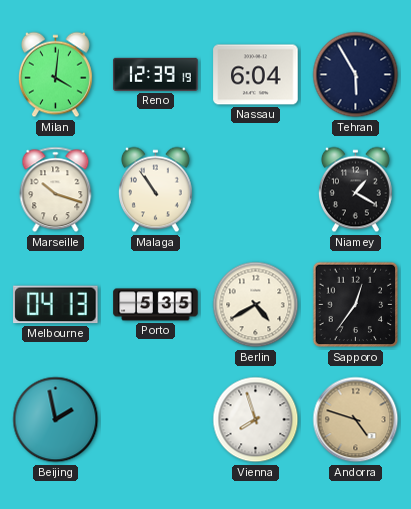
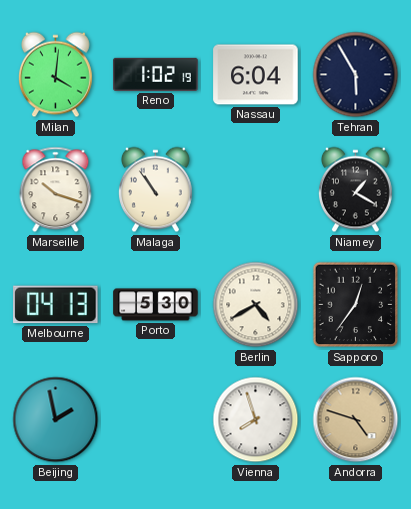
Reno: 12:39 -> 1:02 (156, 74)
Porto: 5:35 -> 5:30 (156, 305)
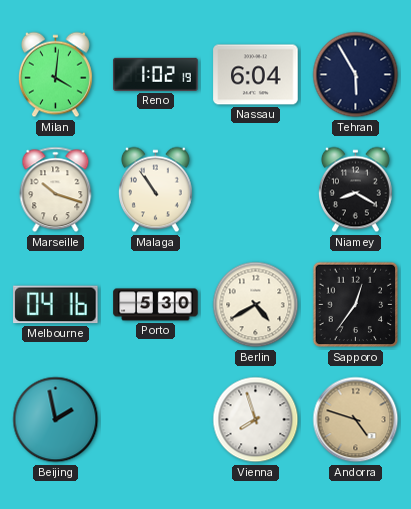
Niamey: 1:20 -> 8:20 (355, 190)
Melbourne: 04:13 -> 04:16 (56, 305)
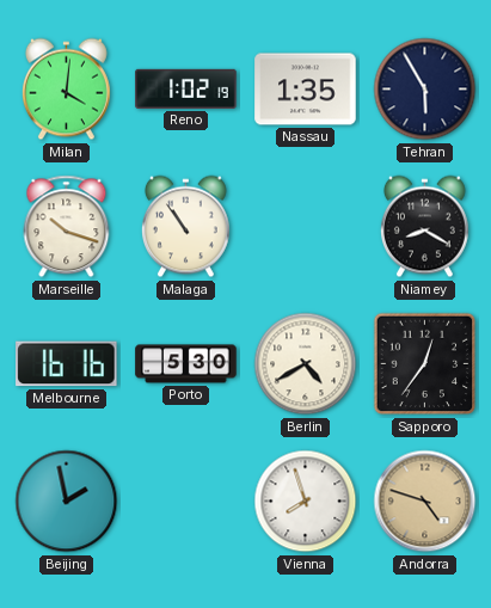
Nassau: 6:04 -> 1:35 (306, 90)
Melbourne: 04:16 -> 16:16 (67, 364)
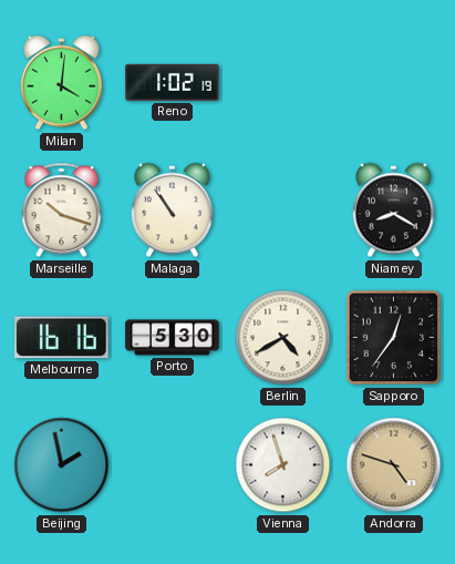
Nassau: 1:35 -> none (306, 90)
Tehran: 5:55 -> none (425, 90)
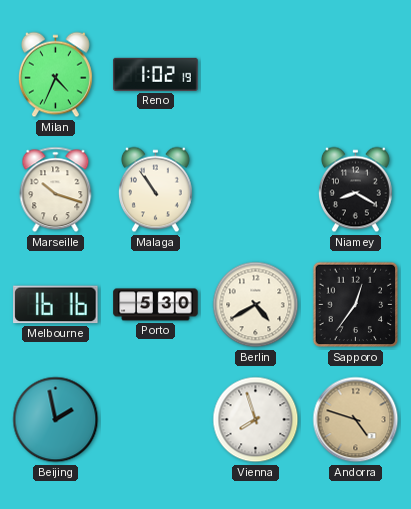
Milan: 4:01 -> 4:34 (55, 75)
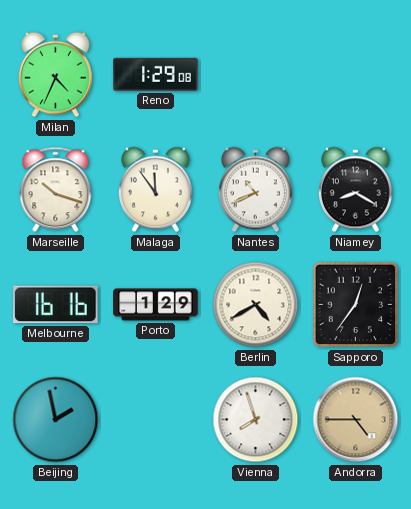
Reno: 1:02 -> 1:29 (156, 74)
Malaga: 10:54 -> 11:54 (155, 190)
Nantes: none -> 10:41 (255, 190)
Porto: 5:30 -> 1:29 (156, 305)
Andorra: 4:48 -> 4:45 (356, 420)
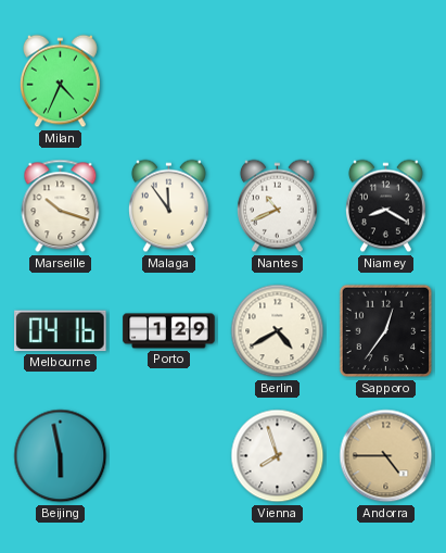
Reno: 1:29 -> none (156, 74)
Melbourne: 16:16 -> 04:16 (61, 331)
Beijing: 1:58 -> 5:58 (61, 456)
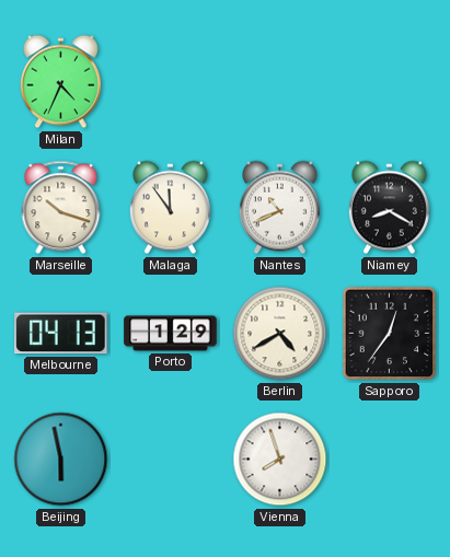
Melbourne: 04:16 -> 04:13 (61, 334)
Andorra: 4:45 -> none (386, 456)
